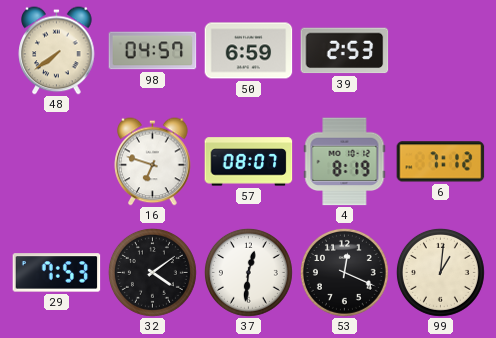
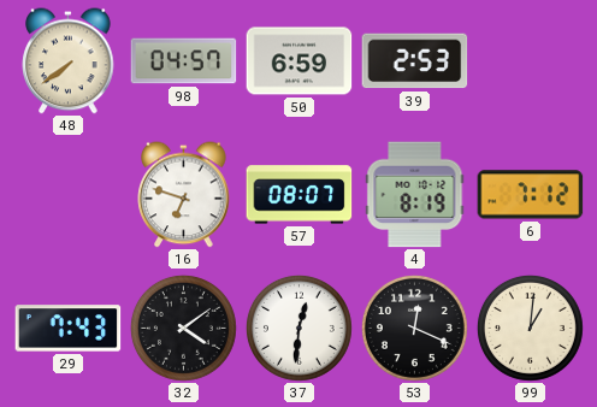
29: 7:53 -> 7:43 (69, 329)
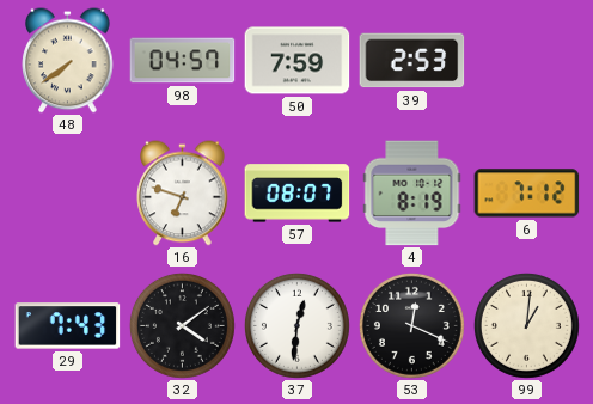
50: 6:59 -> 7:59 (298, 61)
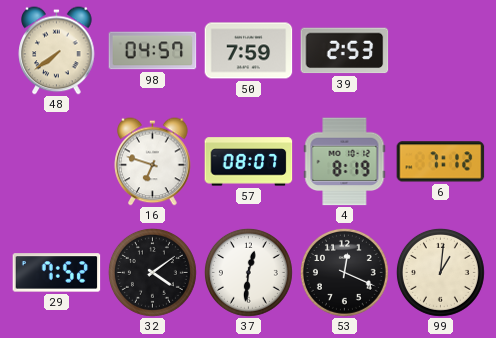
29: 7:43 -> 7:52 (57, 273)
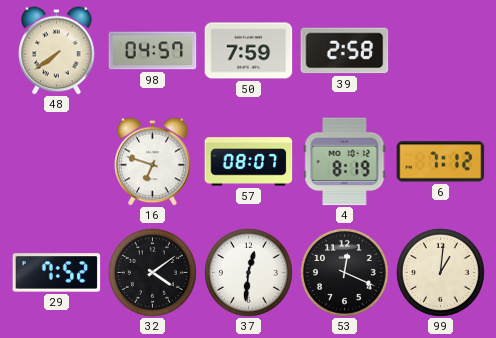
39: 2:53 -> 2:58 (345, 51)
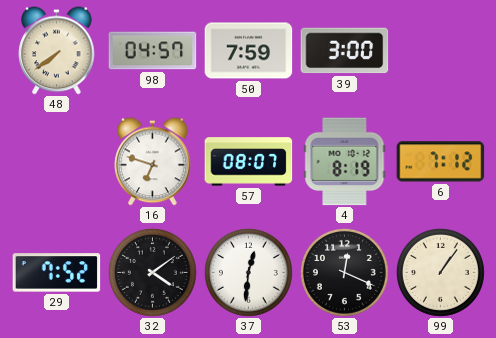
39: 2:58 -> 3:00 (345, 51)
99: 1:01 -> 1:06 (440, 272)
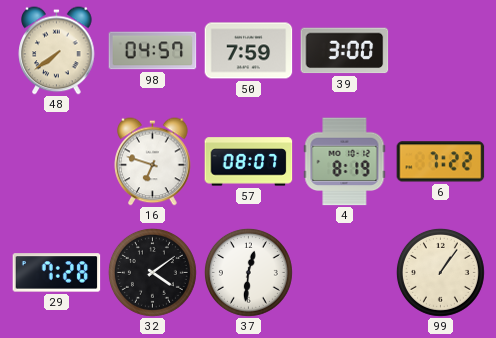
6: 7:12 -> 7:22 (441, 162)
29: 7:52 -> 7:28 (57, 273)
53: 12:19 -> none (344, 272)
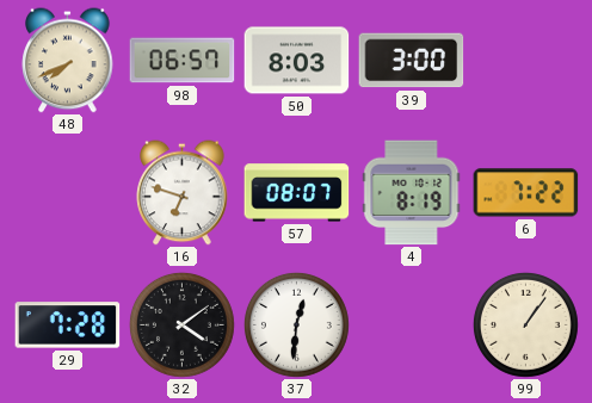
48: 7:39 -> 7:41 (68, 61)
98: 04:57 -> 06:57 (183, 61)
50: 7:59 -> 8:03 (297, 61)
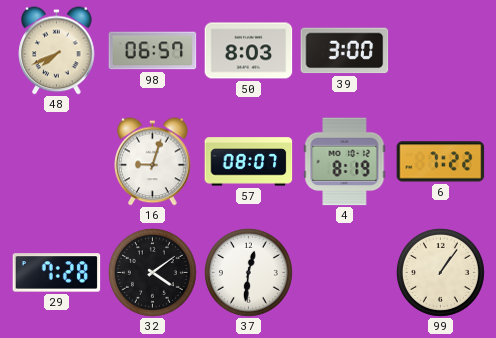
16: 6:48 -> 9:03 (153, 162)
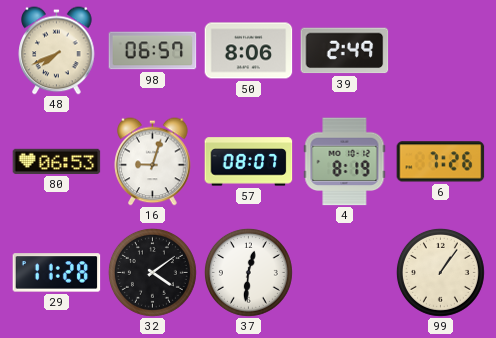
50: 8:03 -> 8:06 (249, 51)
39: 3:00 -> 2:49 (345, 51)
80: none -> 06:53 (57, 161)
6: 7:22 -> 7:26 (441, 162)
29: 7:28 -> 11:28 (57, 273)
